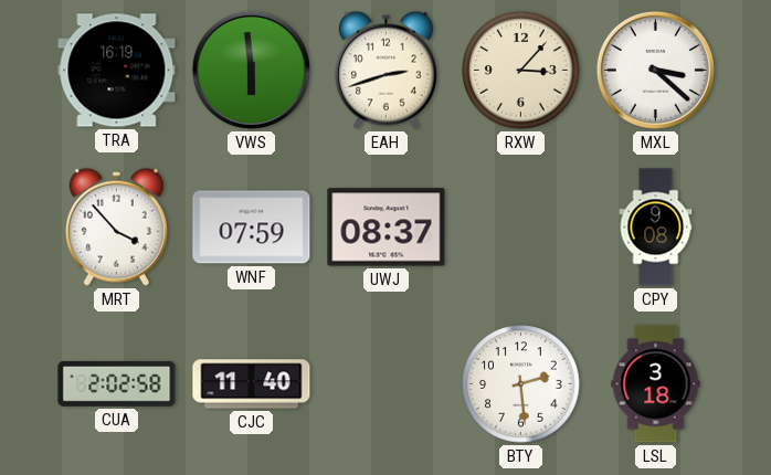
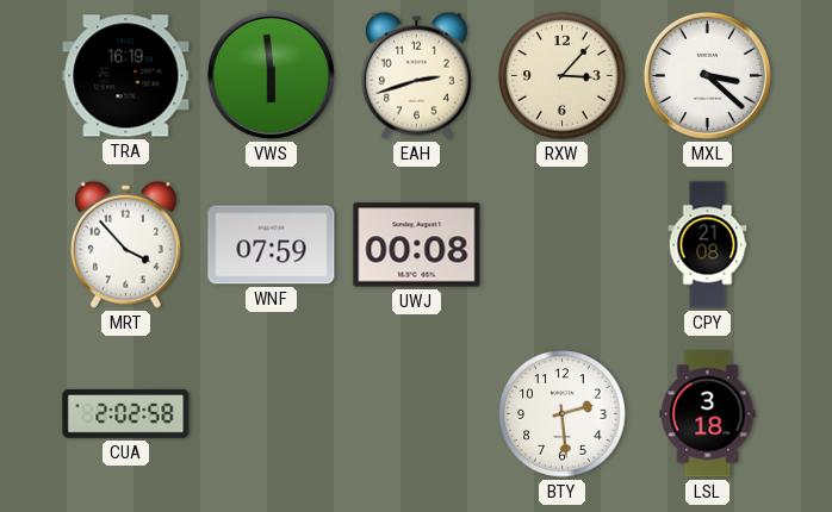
UWJ: 08:37 -> 00:08 (417, 245)
CPY: 9:08 -> 21:08 (708, 245)
CJC: 11:40 -> none (252, 384)
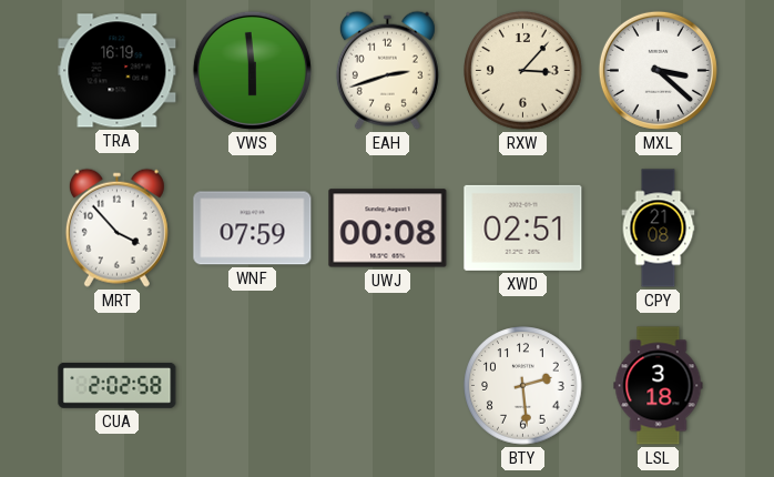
XWD: none -> 02:51 (523, 227)
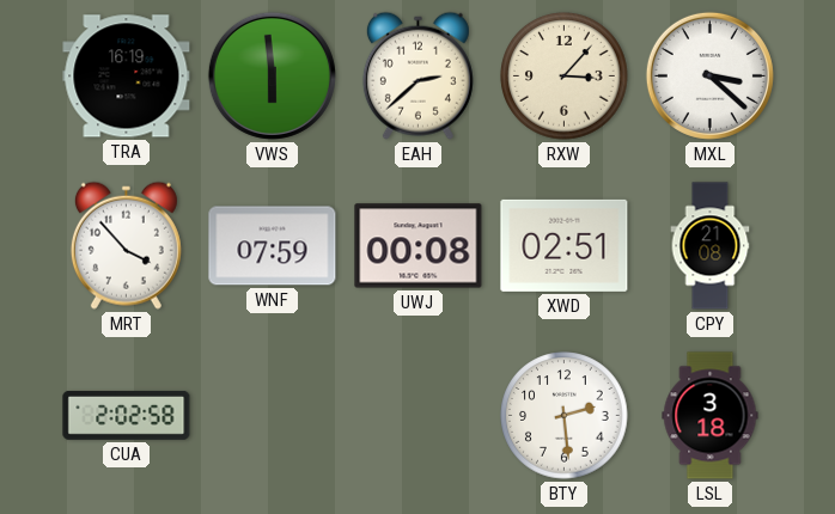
EAH: 2:42 -> 2:38 (417, 75)
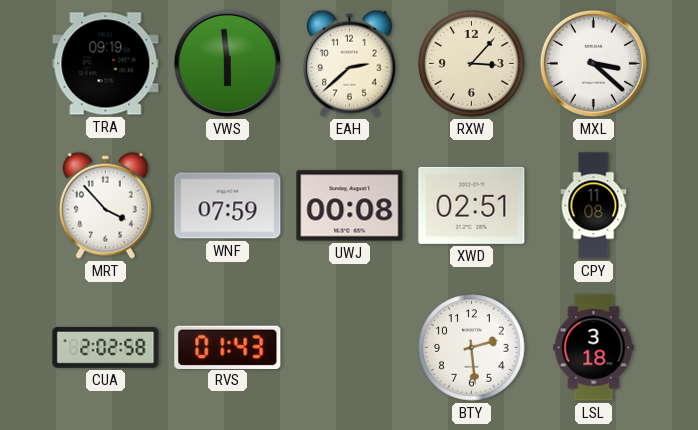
TRA: 16:19 -> 09:19 (106, 64)
CPY: 21:08 -> 11:08 (594, 206)
RVS: none -> 01:43 (228, 347)
